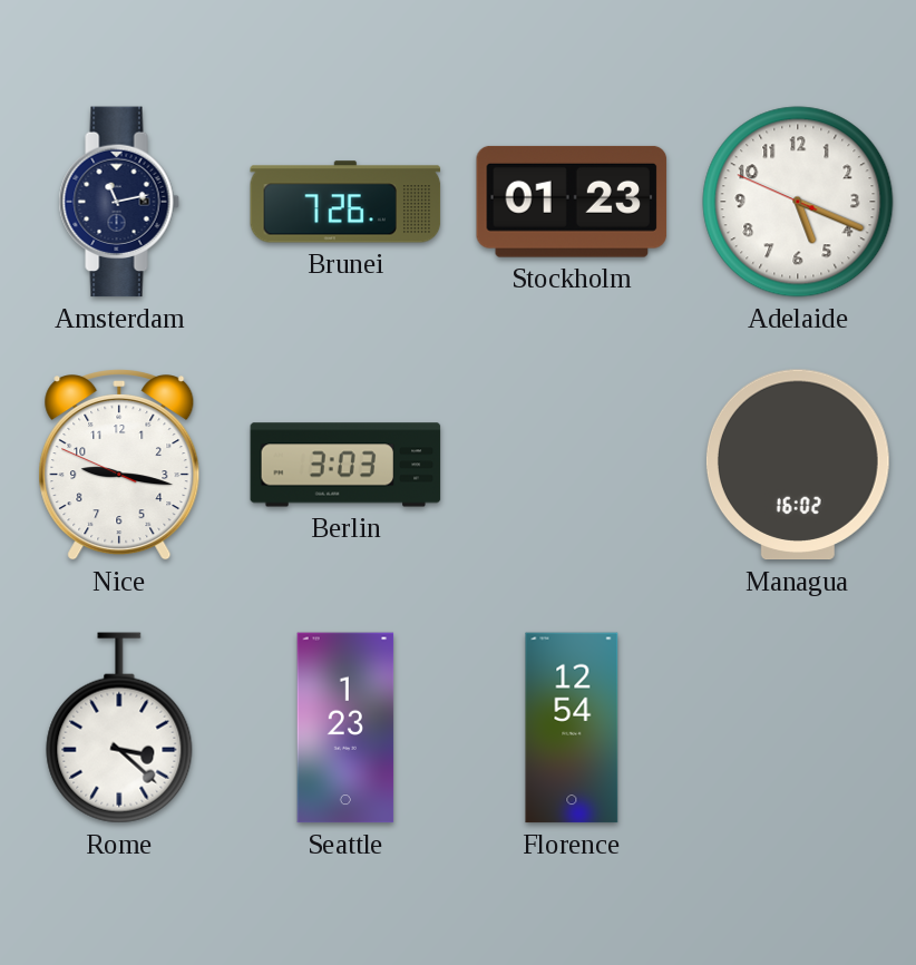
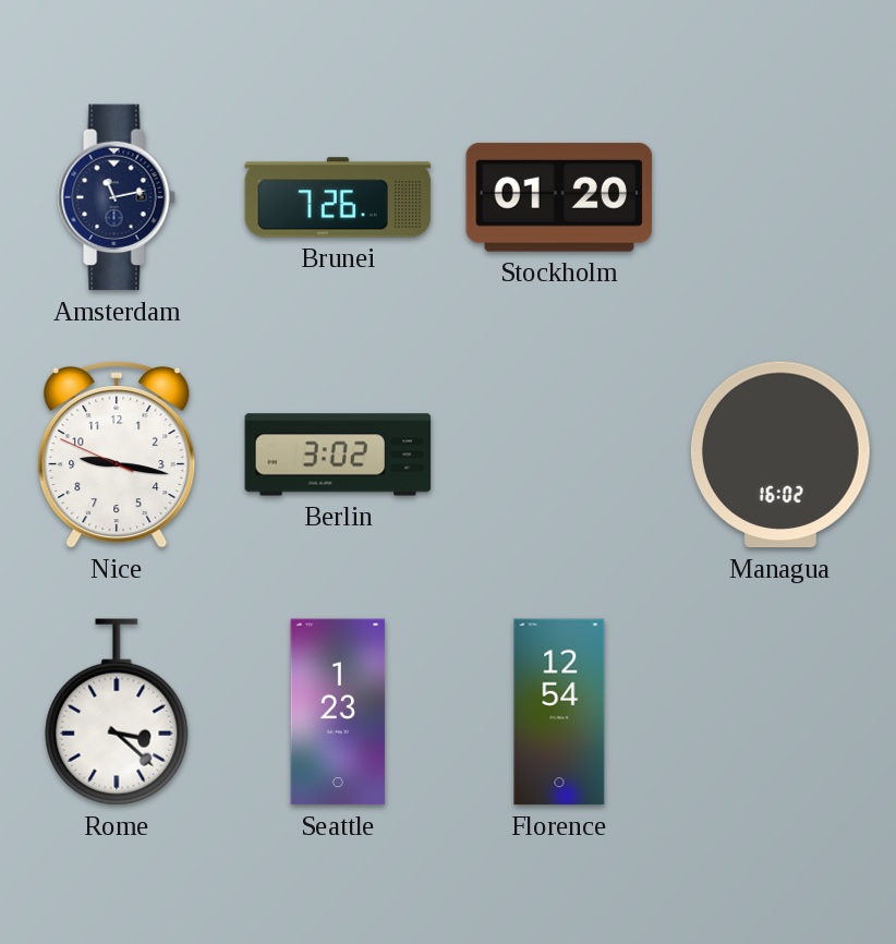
Stockholm: 01:23 -> 01:20 (559, 197)
Adelaide: 5:18 -> none (798, 202)
Berlin: 3:03 -> 3:02 (338, 455)
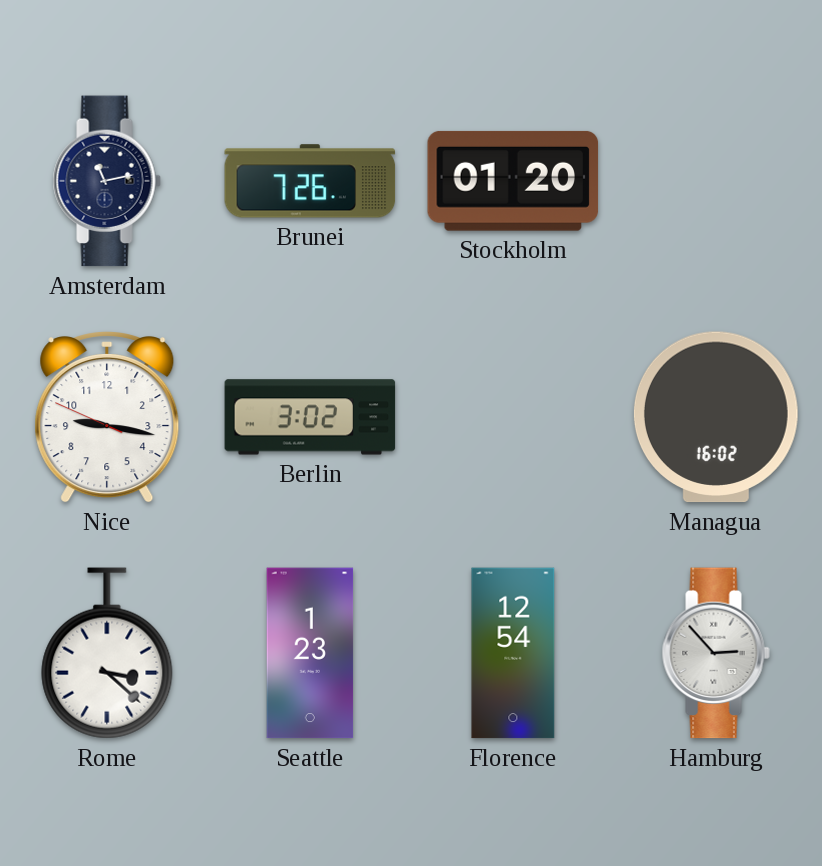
Hamburg: none -> 2:53 (716, 653)
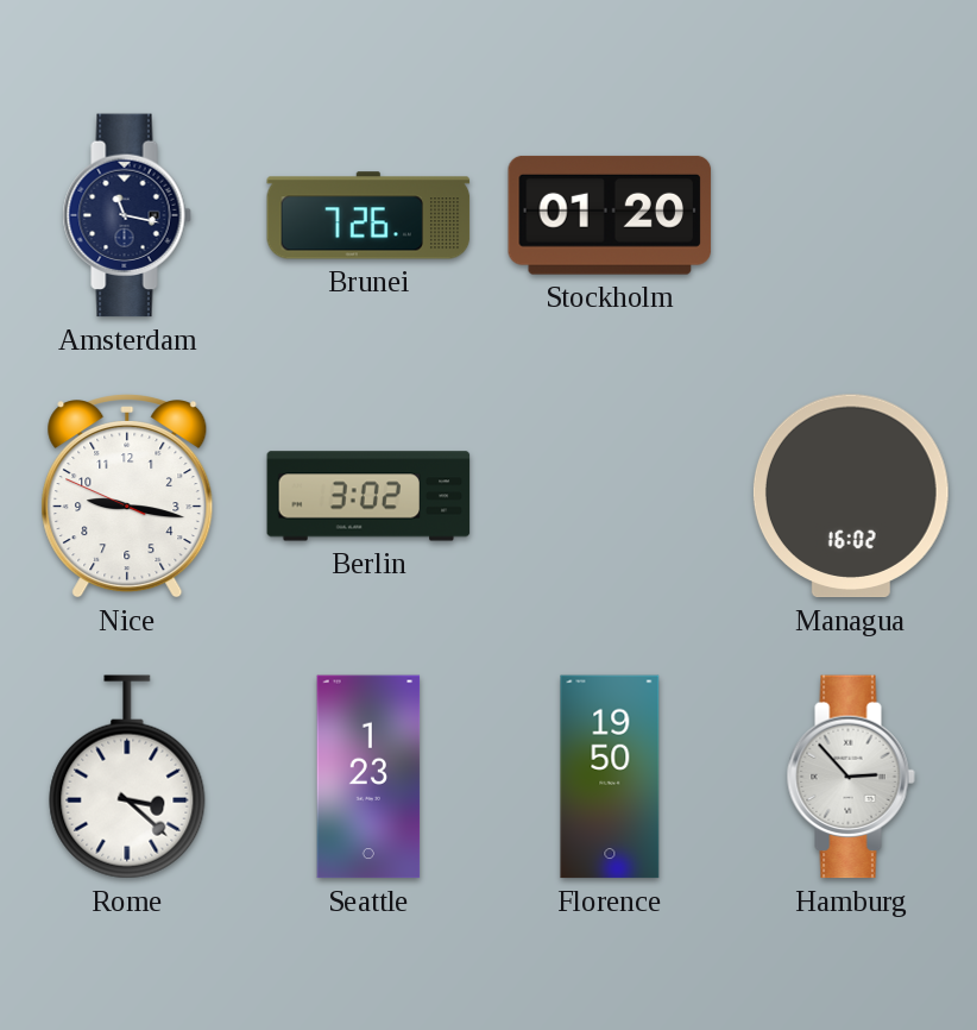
Amsterdam: 11:13 -> 11:17 (127, 215)
Florence: 12:54 -> 19:50 (610, 777)
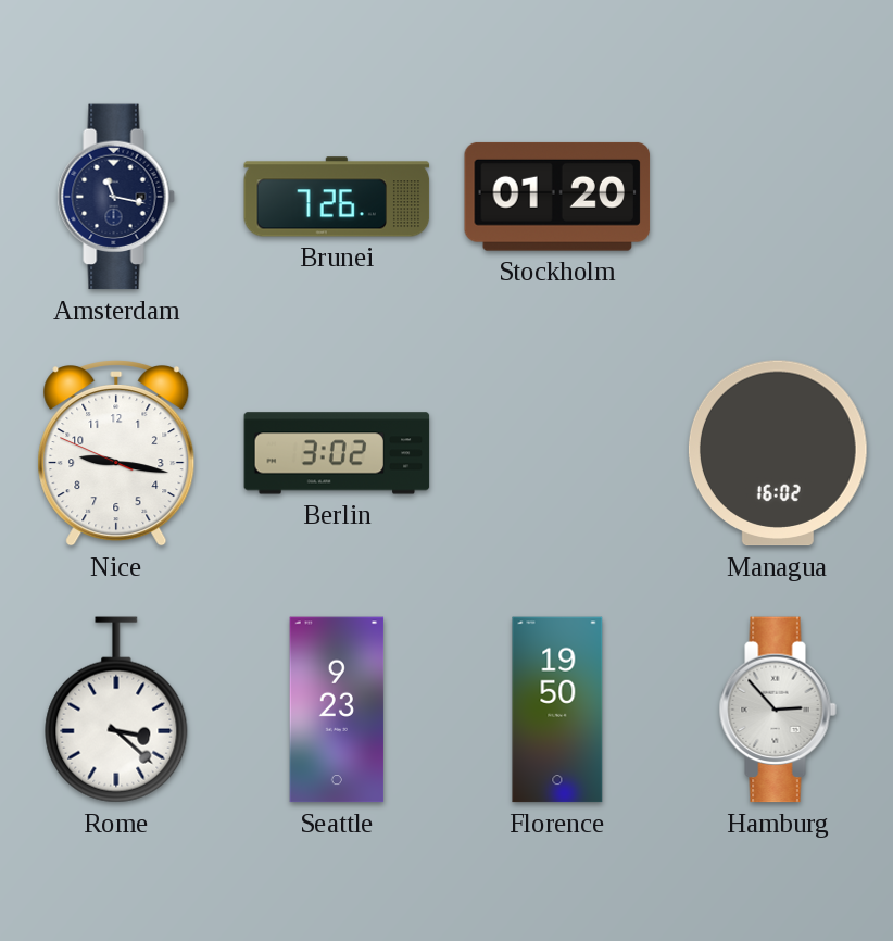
Seattle: 1:23 -> 9:23 (337, 710)
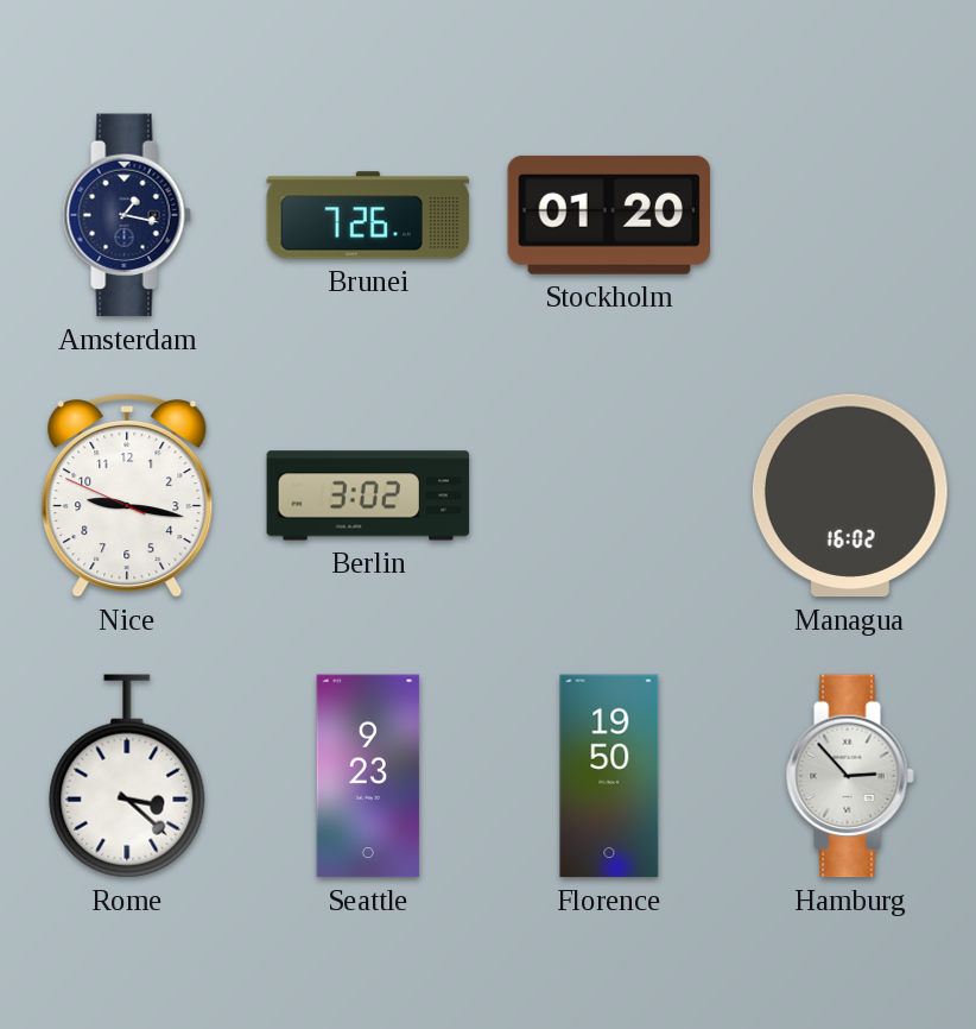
Amsterdam: 11:17 -> 1:17 (127, 215)
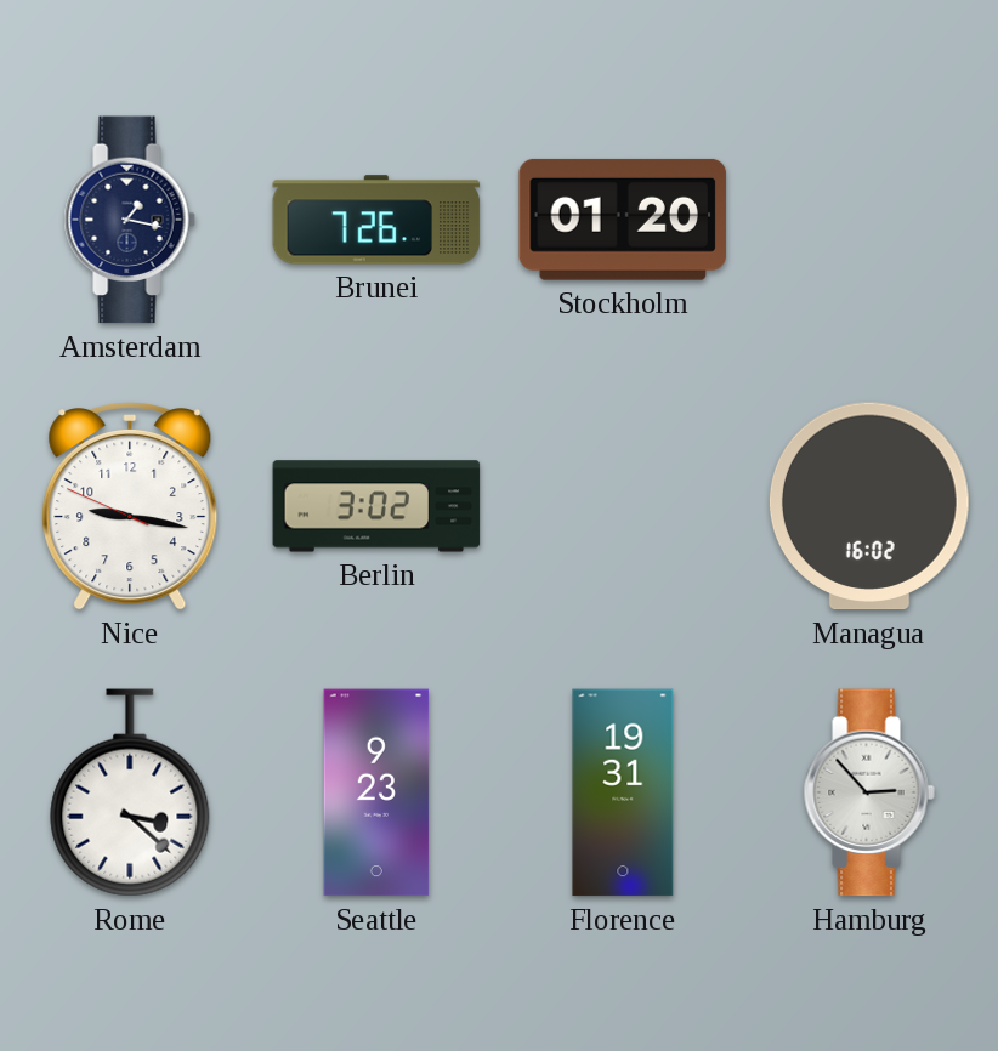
Florence: 19:50 -> 19:31 (623, 792)
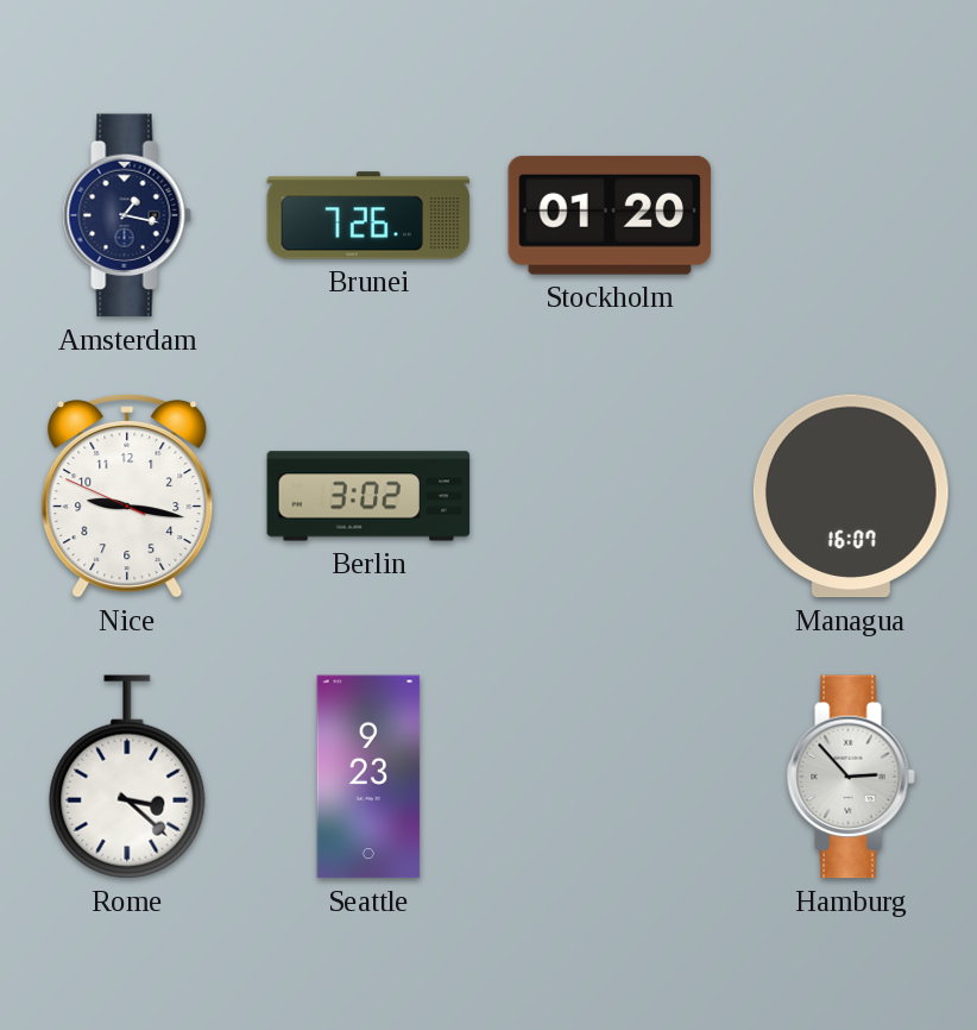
Managua: 16:02 -> 16:07 (851, 496)
Florence: 19:31 -> none (623, 792)
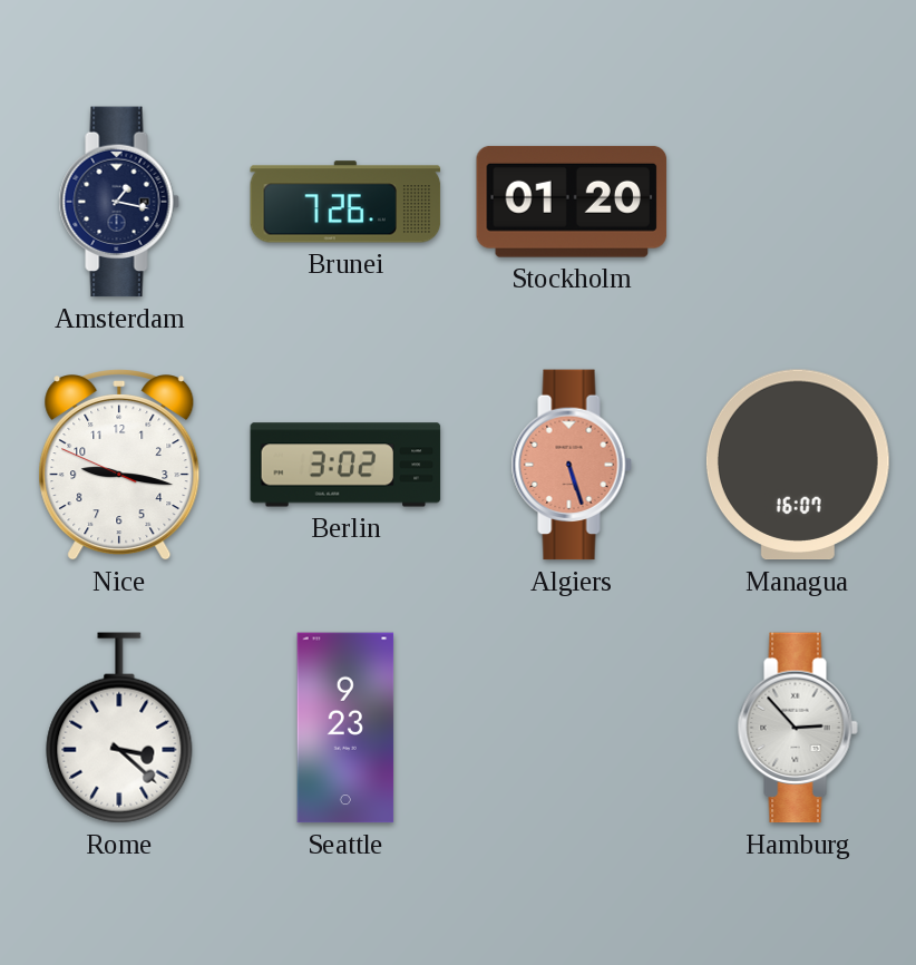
Algiers: none -> 5:27 (572, 465)
